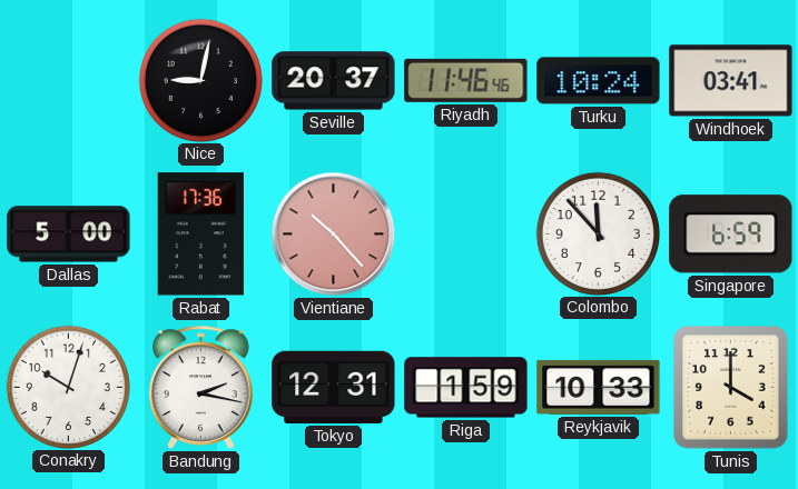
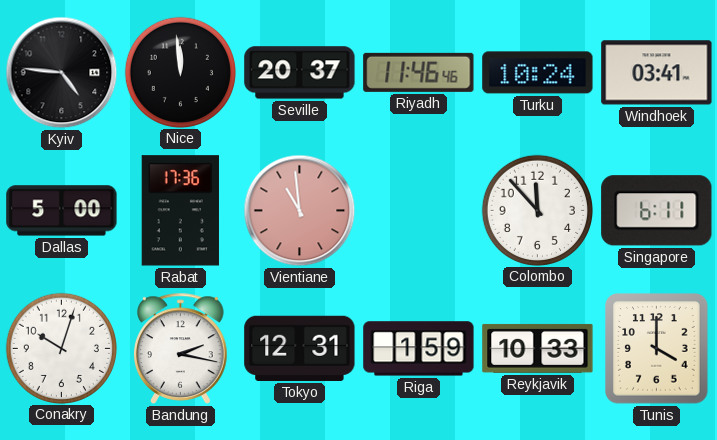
Kyiv: none -> 4:46 (62, 73)
Nice: 9:02 -> 11:59 (180, 72)
Vientiane: 10:23 -> 10:59 (300, 211)
Singapore: 6:59 -> 6:11 (657, 211)
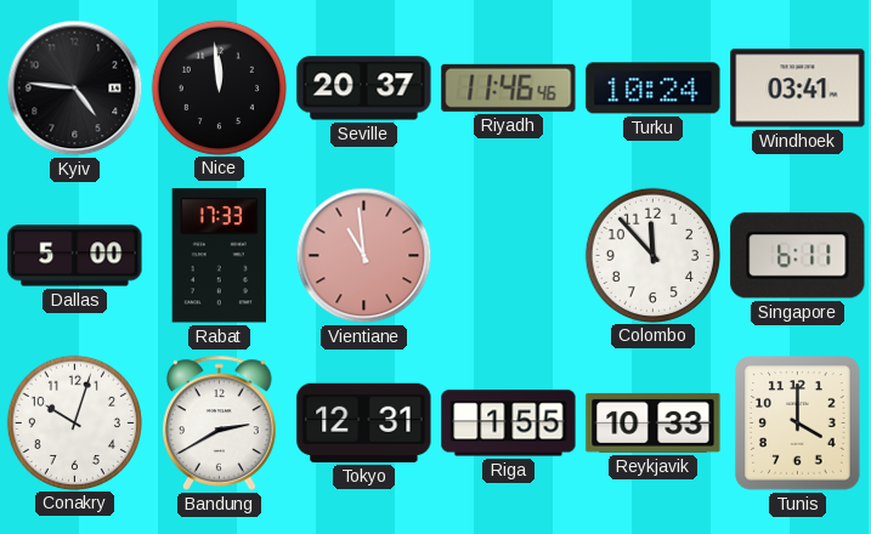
Rabat: 17:36 -> 17:33 (219, 256)
Bandung: 2:17 -> 2:40 (220, 422)
Riga: 1:59 -> 1:55 (509, 424)
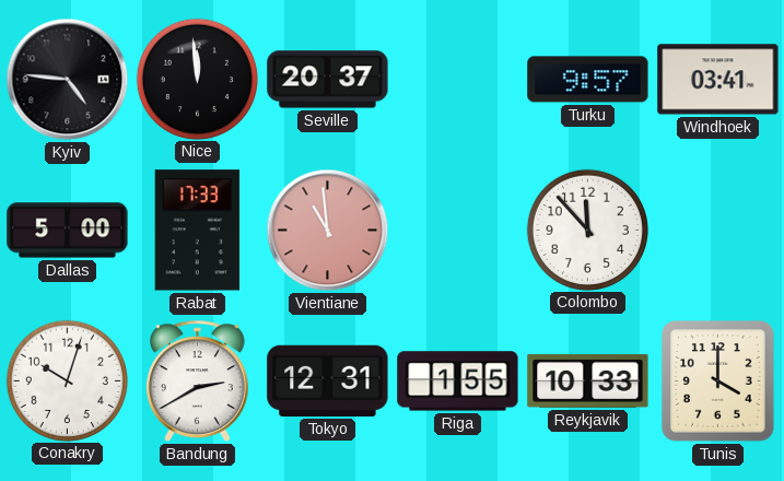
Riyadh: 11:46 -> none (509, 87)
Turku: 10:24 -> 9:57 (588, 80)
Singapore: 6:11 -> none (798, 256)
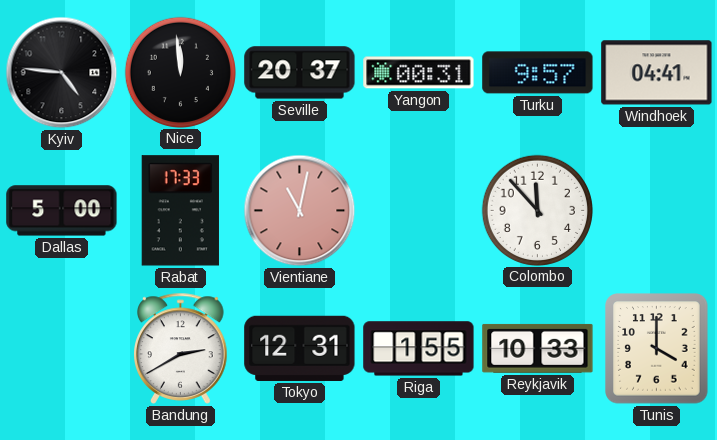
Yangon: none -> 00:31 (419, 73)
Windhoek: 03:41 -> 04:41 (657, 73)
Vientiane: 10:59 -> 11:02 (300, 211)
Conakry: 10:03 -> none (67, 380)
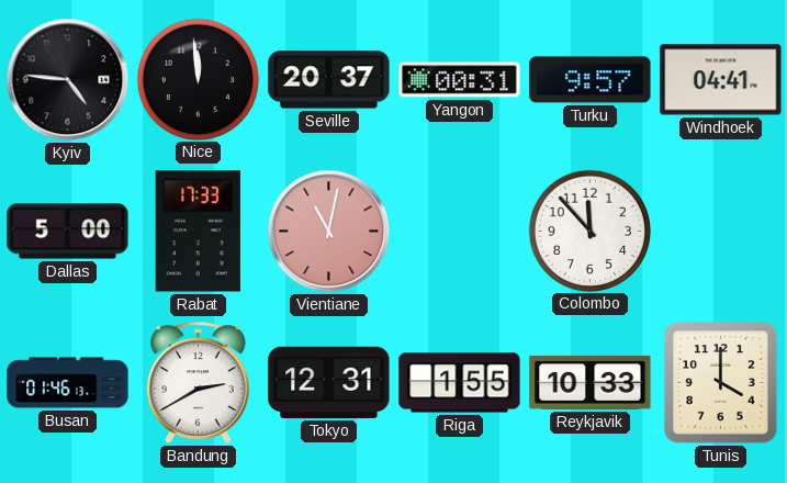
Busan: none -> 01:46 (68, 383)
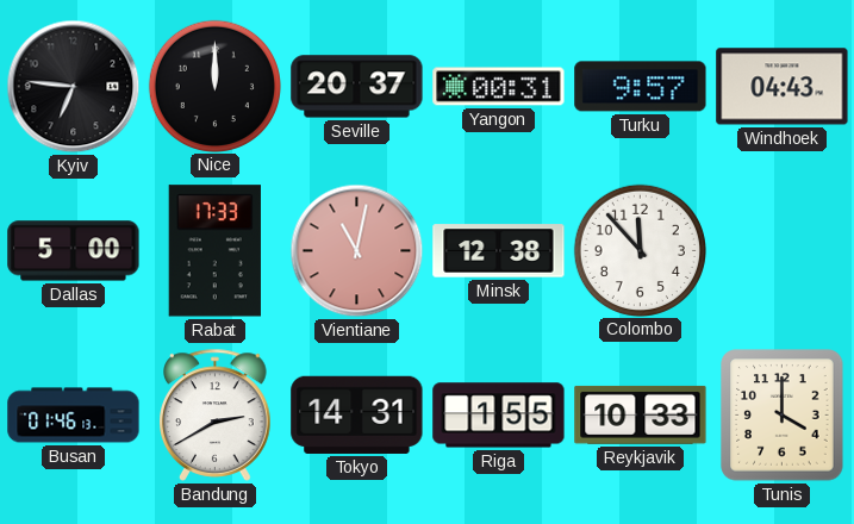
Kyiv: 4:46 -> 6:46 (74, 87)
Nice: 11:59 -> 12:00 (214, 86)
Windhoek: 04:41 -> 04:43 (783, 87)
Minsk: none -> 12:38 (499, 251)
Tokyo: 12:31 -> 14:31 (357, 414)
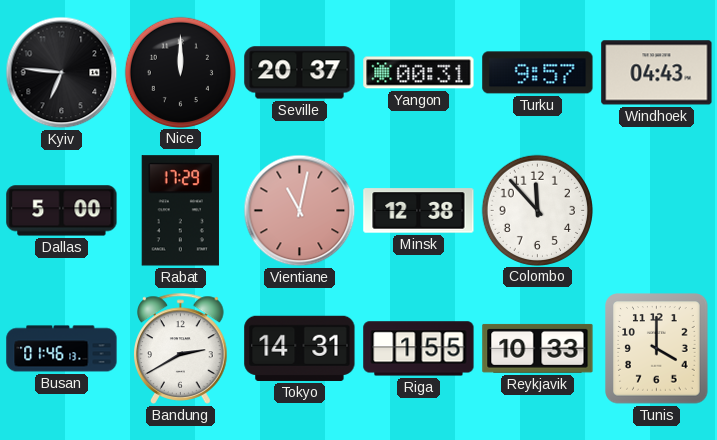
Rabat: 17:33 -> 17:29 (180, 211)
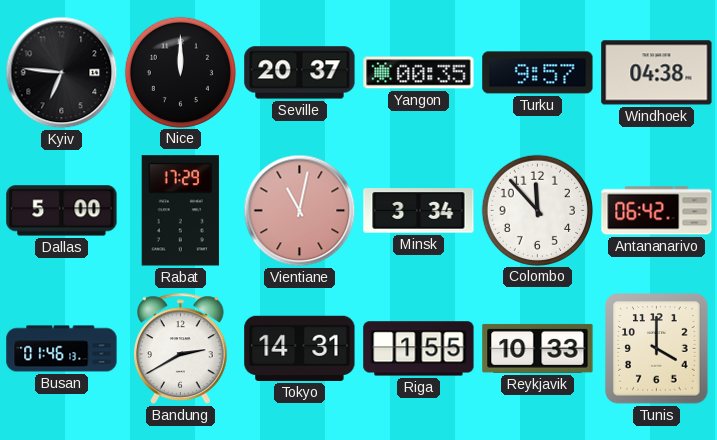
Yangon: 00:31 -> 00:35 (419, 73)
Windhoek: 04:43 -> 04:38 (657, 73)
Minsk: 12:38 -> 3:34 (419, 211)
Antananarivo: none -> 06:42 (657, 211)
